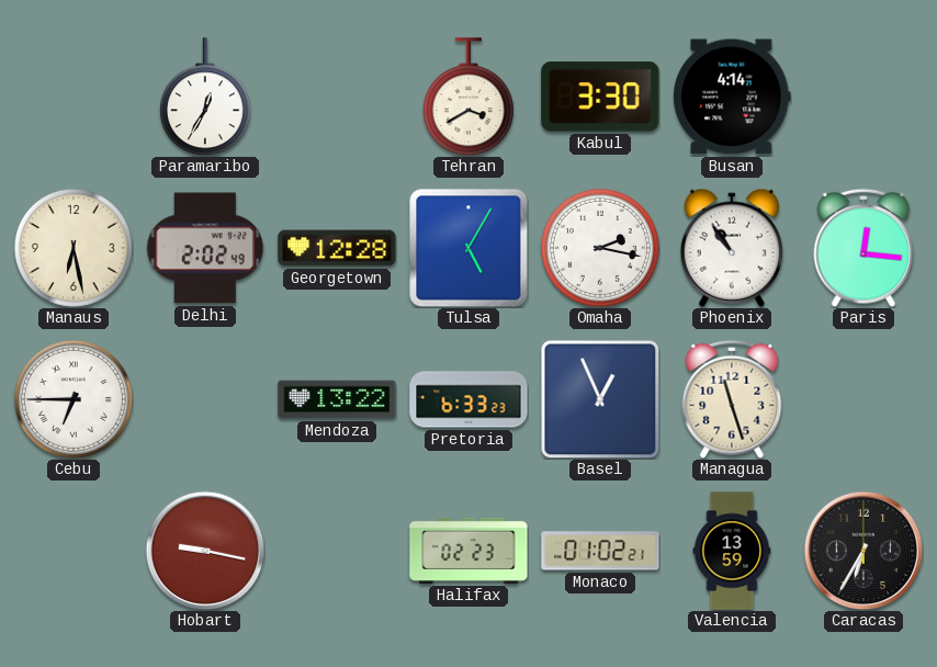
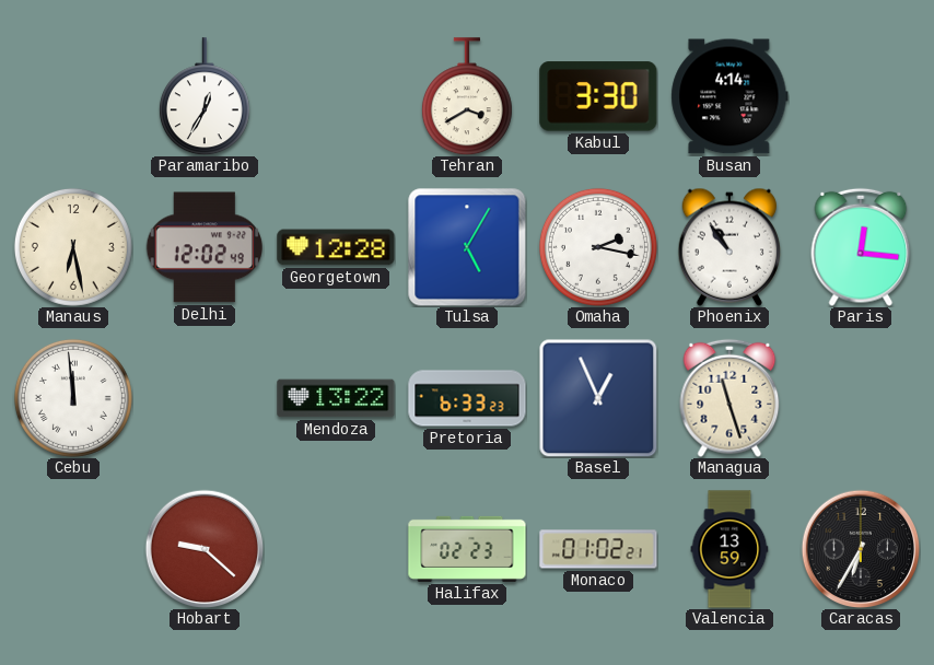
Delhi: 2:02 -> 12:02 (203, 247)
Cebu: 6:45 -> 11:59 (73, 398)
Hobart: 9:17 -> 9:22 (205, 549)
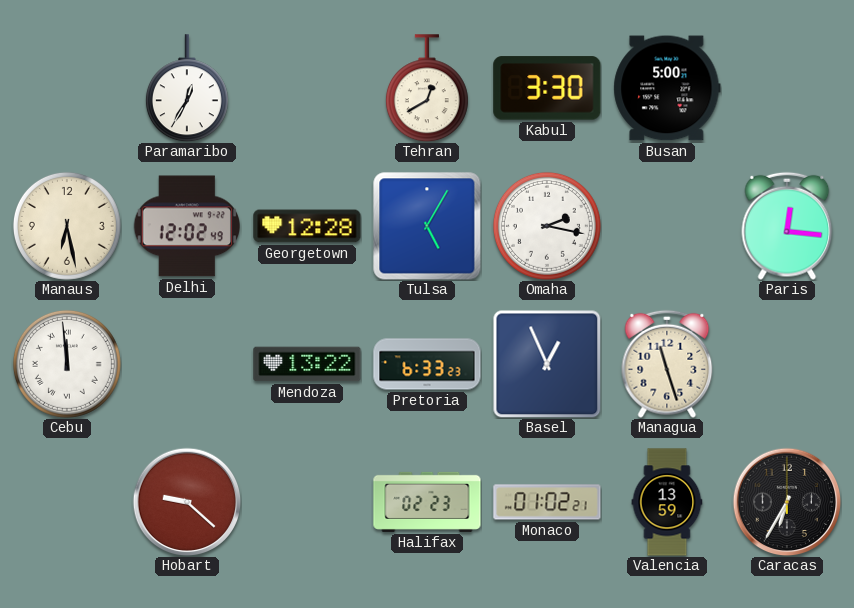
Tehran: 3:40 -> 12:40 (427, 88)
Busan: 4:14 -> 5:00 (667, 88)
Phoenix: 10:54 -> none (728, 247)
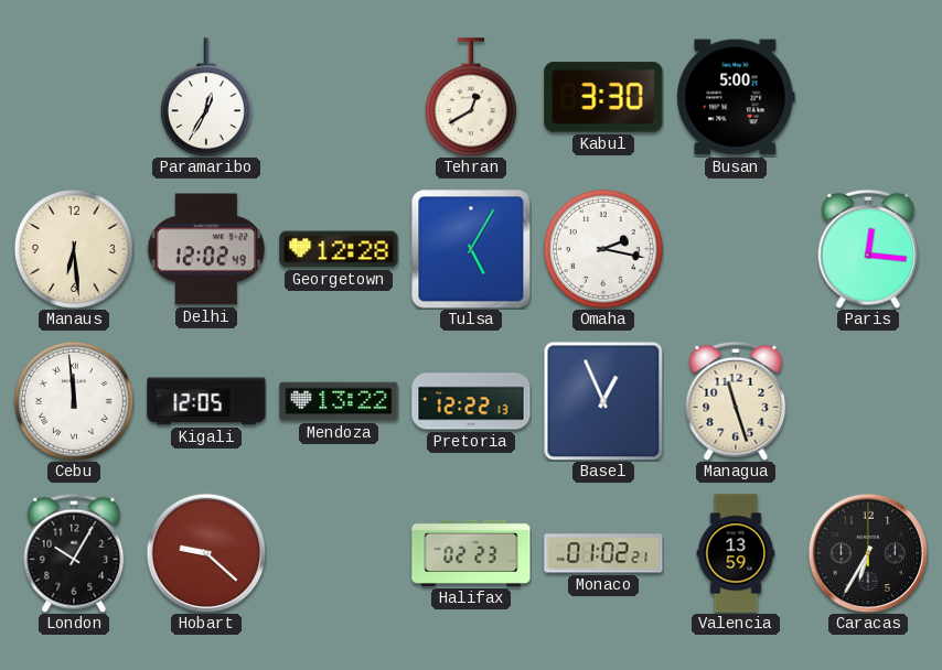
Manaus: 6:28 -> 6:29 (74, 249)
Kigali: none -> 12:05 (206, 401)
Pretoria: 6:33 -> 12:22 (471, 401)
London: none -> 10:05 (74, 553)
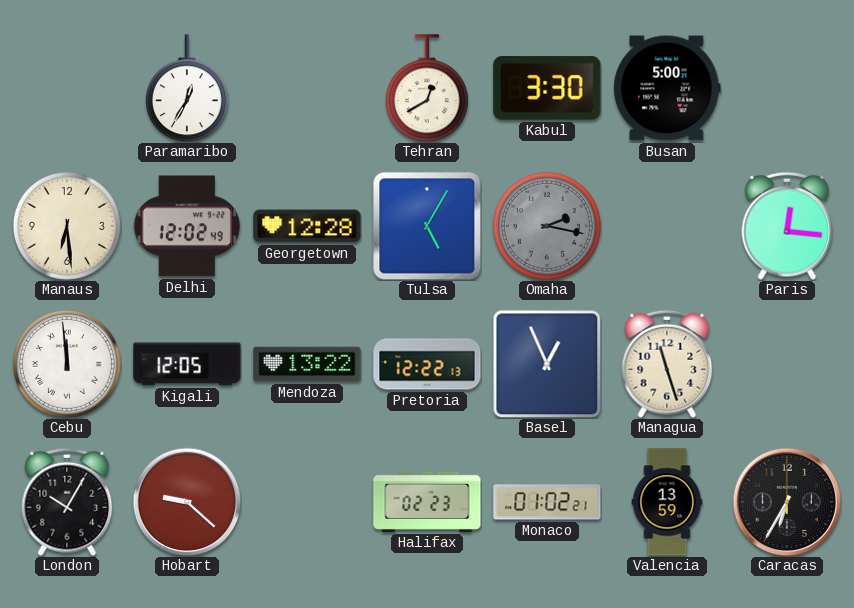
Omaha dial: white -> grey (547, 226)
